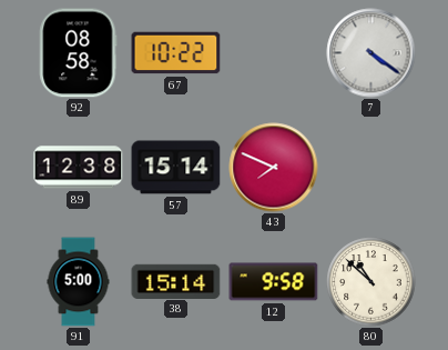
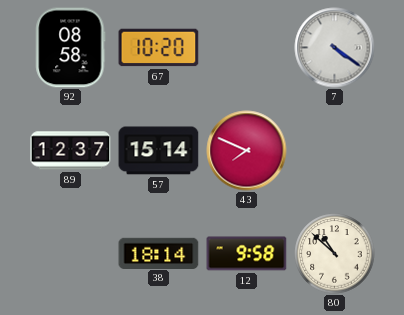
67: 10:22 -> 10:20 (159, 48)
89: 12:38 -> 12:37 (71, 151)
91: 5:00 -> none (79, 282)
38: 15:14 -> 18:14 (159, 253)
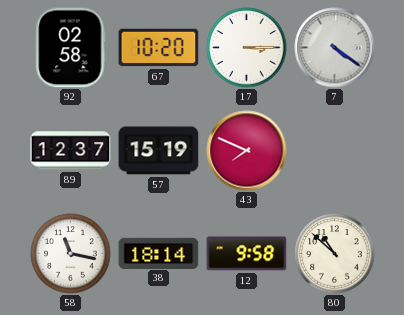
92: 08:58 -> 02:58 (71, 48)
17: none -> 3:15 (247, 48)
57: 15:14 -> 15:19 (159, 151)
58: none -> 11:17 (71, 254)
